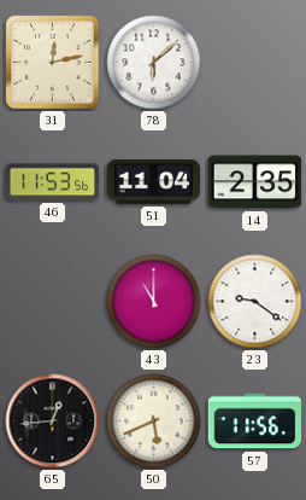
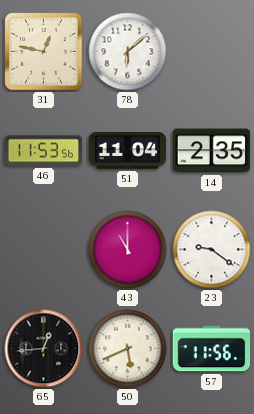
31: 12:13 -> 12:47 (44, 52)
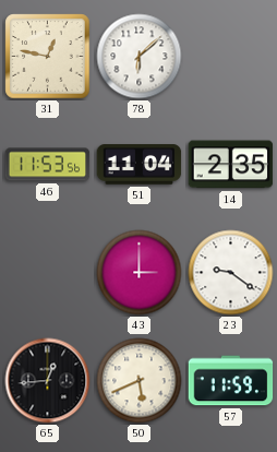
43: 11:00 -> 3:00 (140, 273)
57: 11:56 -> 11:59 (231, 381)
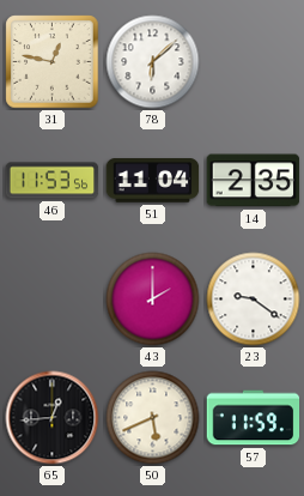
43: 3:00 -> 2:00 (153, 300)
